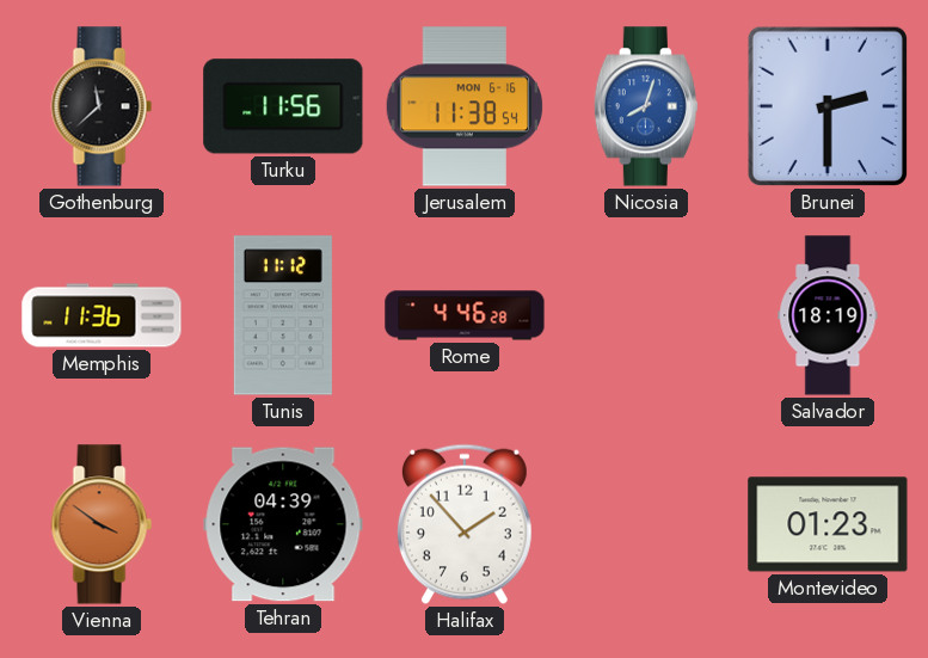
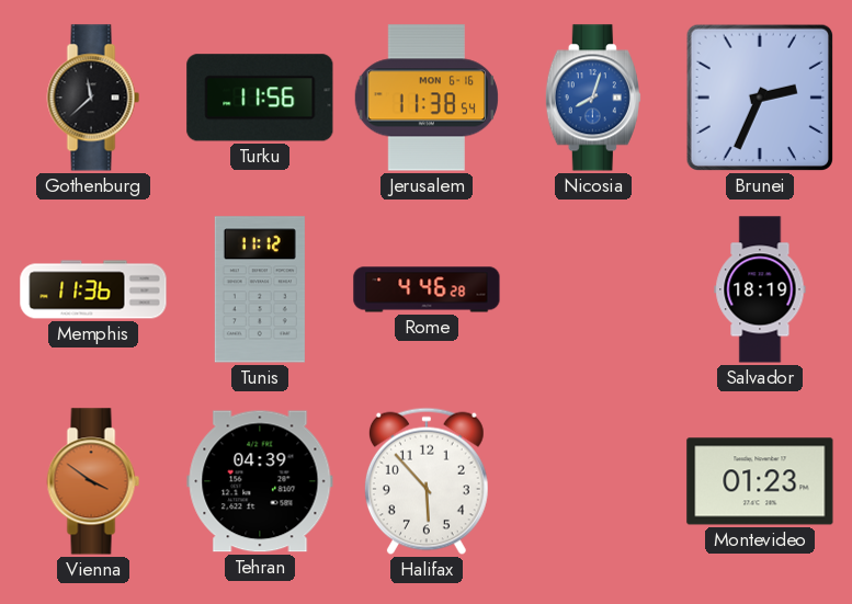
Brunei: 2:30 -> 2:34 (760, 98)
Halifax: 1:53 -> 5:53 (427, 481)
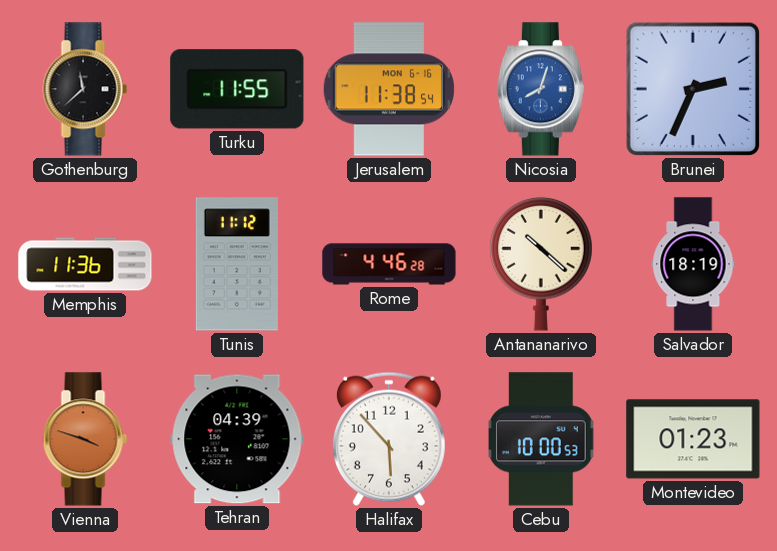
Turku: 11:56 -> 11:55 (237, 89)
Antananarivo: none -> 10:22 (541, 264)
Vienna: 3:51 -> 3:48 (85, 439)
Cebu: none -> 10:00 (541, 439)
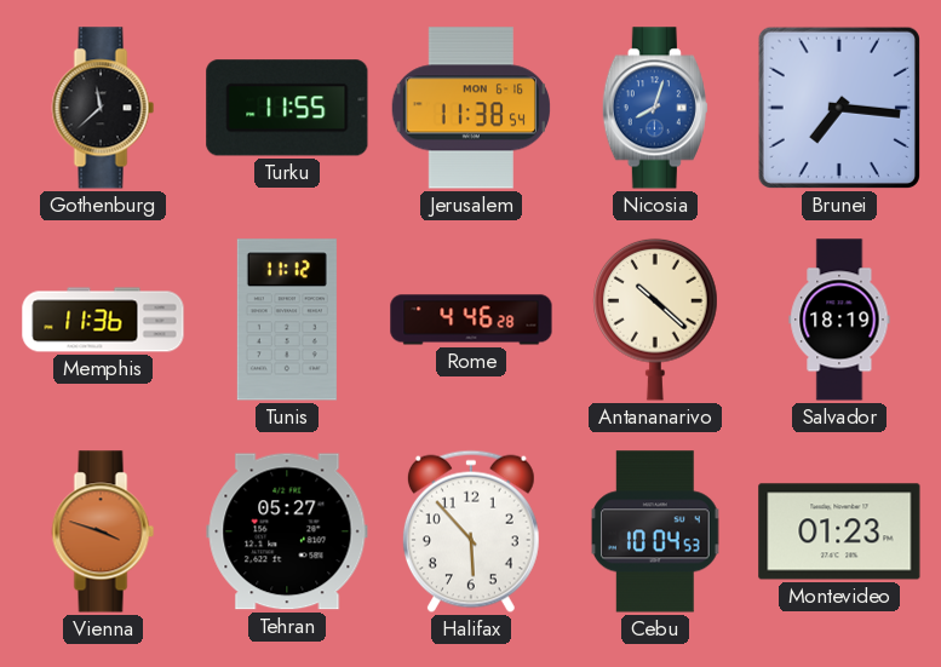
Brunei: 2:34 -> 7:16 (839, 108)
Tehran: 04:39 -> 05:27 (287, 531)
Cebu: 10:00 -> 10:04 (655, 531)
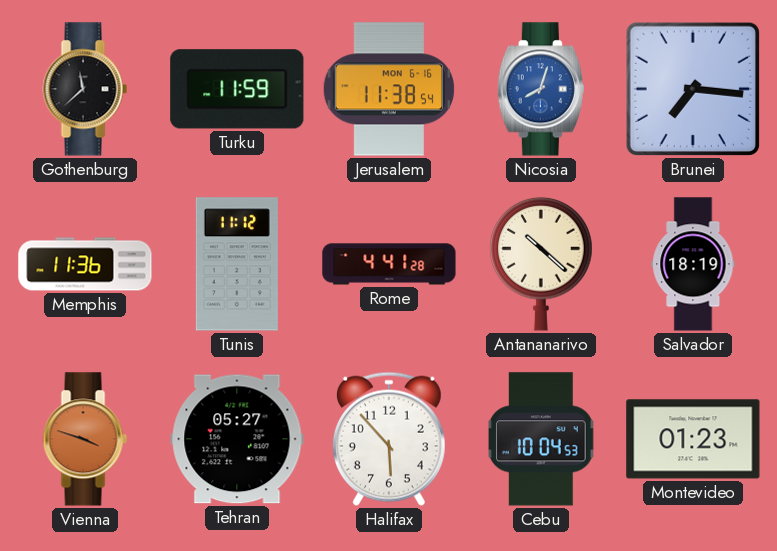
Turku: 11:55 -> 11:59 (237, 89)
Rome: 4:46 -> 4:41 (389, 264)
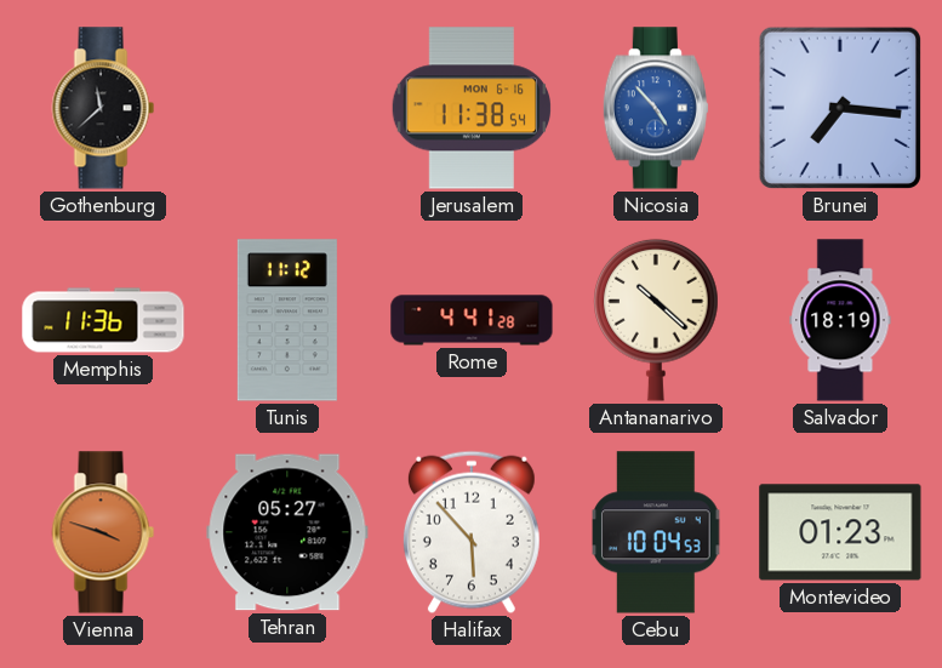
Turku: 11:59 -> none (237, 89)
Nicosia: 8:03 -> 4:53 (656, 108)
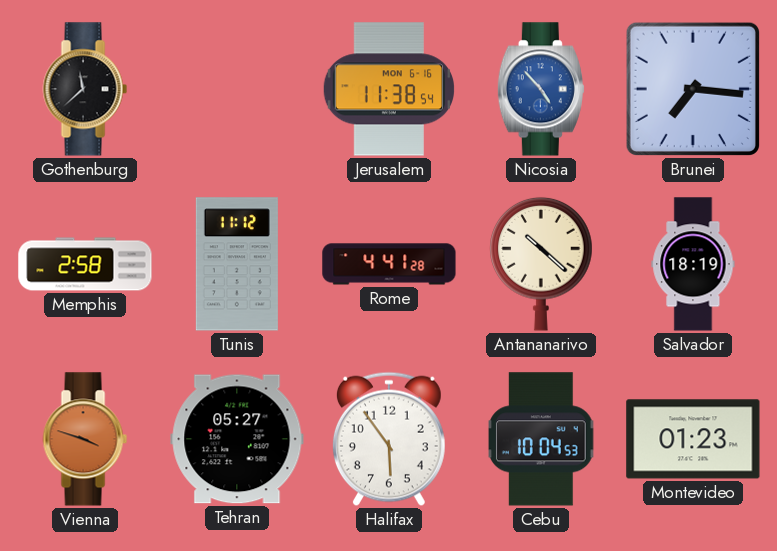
Memphis: 11:36 -> 2:58 (85, 264)
Halifax: 5:53 -> 5:54 (389, 439)
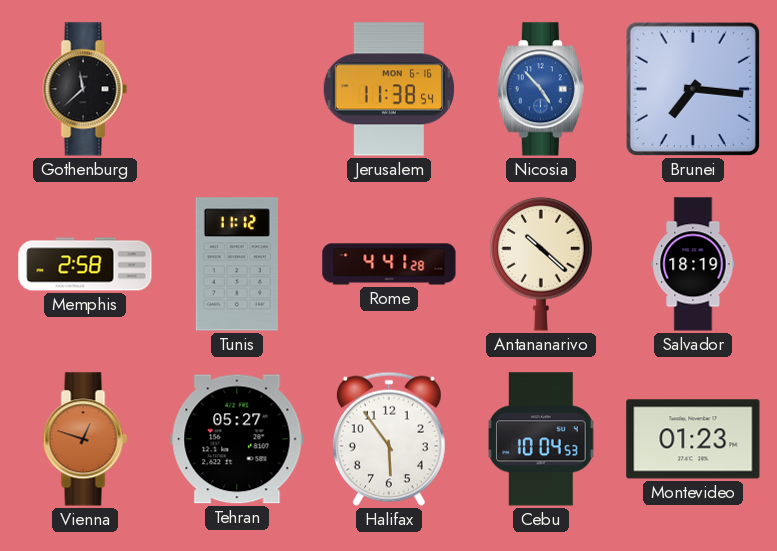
Vienna: 3:48 -> 12:48 (85, 439)
